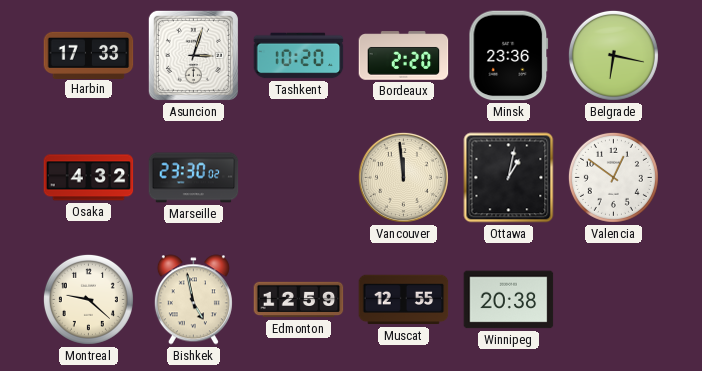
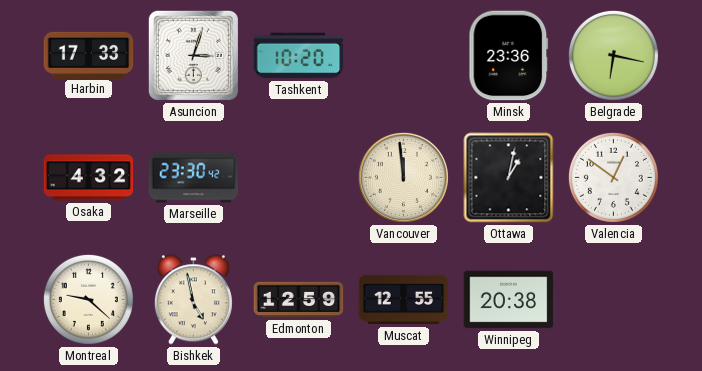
Bordeaux: 2:20 -> none (404, 56)
Marseille: 23:30:02 -> 23:30:42 (194, 178)
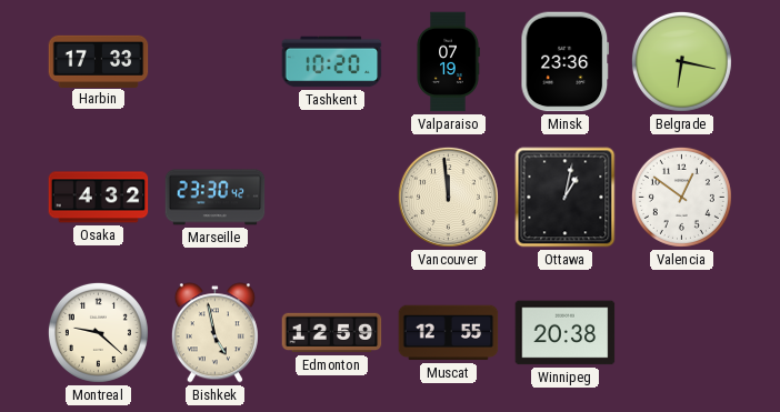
Asuncion: 3:03 -> none (193, 55)
Valparaiso: none -> 07:19 (448, 62)
